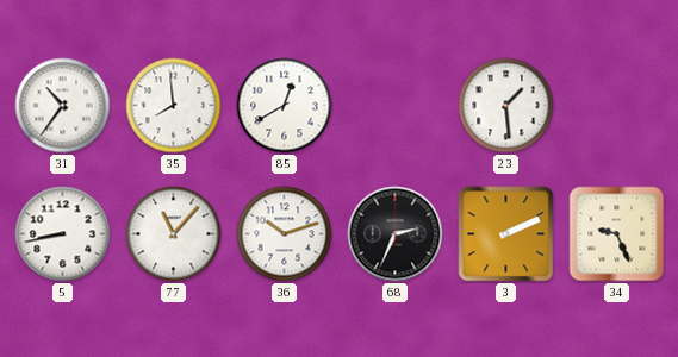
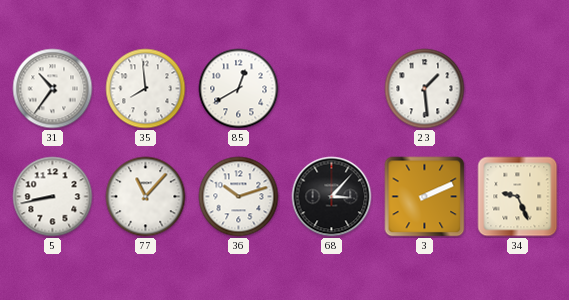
68: 2:34 -> 3:07 (332, 197)
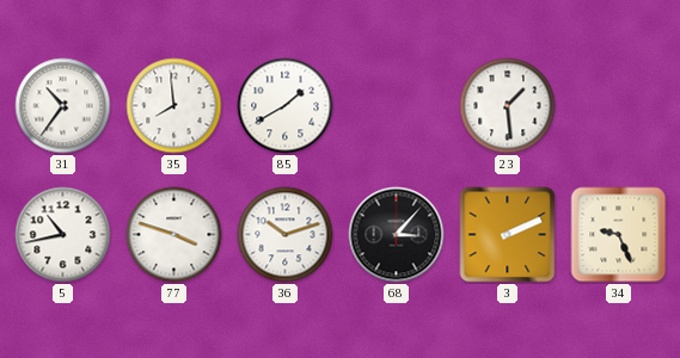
85: 12:40 -> 1:40 (286, 106)
5: 8:43 -> 10:43 (63, 235)
77: 11:07 -> 3:48 (174, 235)
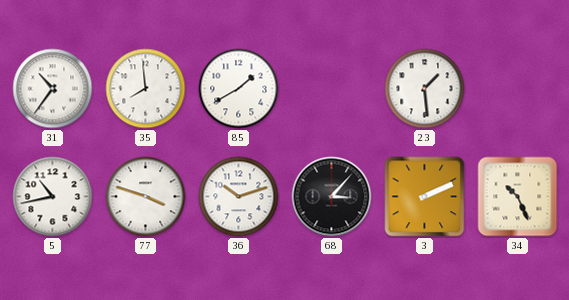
34: 9:26 -> 10:26 (518, 197)
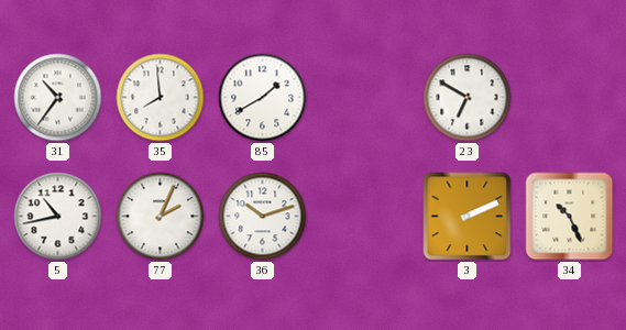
23: 1:29 -> 6:50 (468, 98)
77: 3:48 -> 2:04 (161, 217)
68: 3:07 -> none (332, 197)
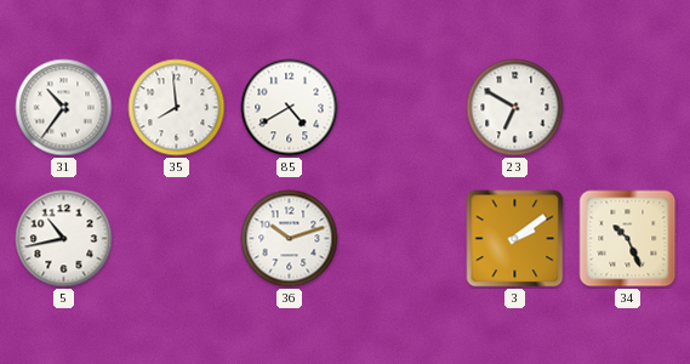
85: 1:40 -> 4:40 (290, 108)
77: 2:04 -> none (161, 217)
3: 2:11 -> 2:09 (515, 239)
